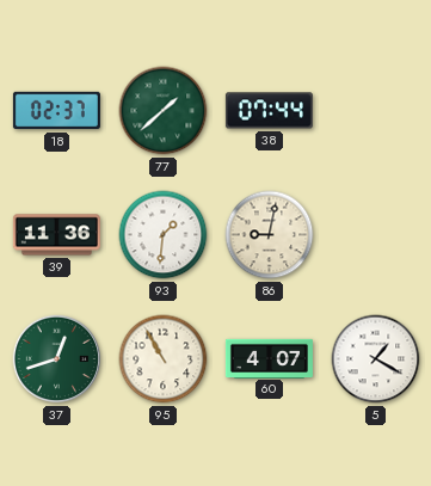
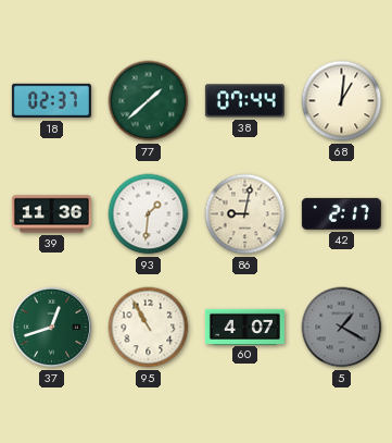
68: none -> 1:01 (342, 101)
42: none -> 2:17 (341, 213)
5 dial: white -> grey (342, 328)
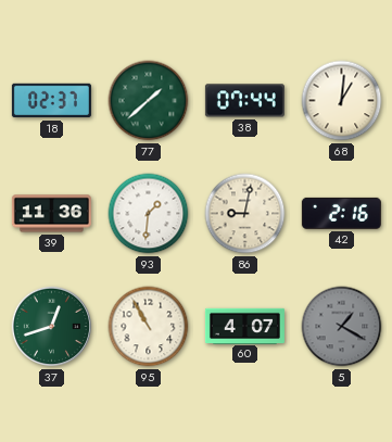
42: 2:17 -> 2:16 (341, 213)
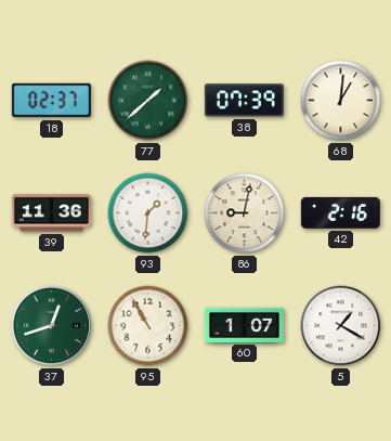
38: 07:44 -> 07:39 (244, 101)
60: 4:07 -> 1:07 (244, 325)
5 dial: grey -> white (341, 326)
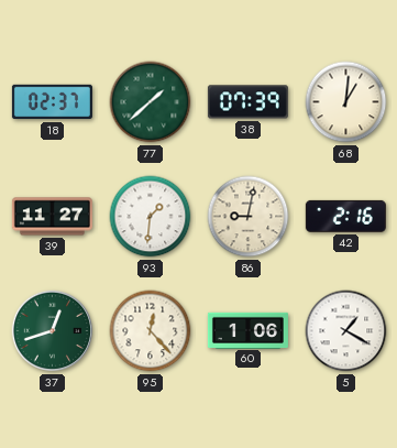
39: 11:36 -> 11:27 (52, 217)
95: 10:55 -> 12:23 (151, 331)
60: 1:07 -> 1:06 (247, 330)
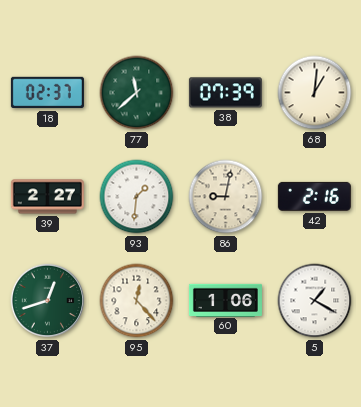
77: 1:38 -> 11:38 (137, 93)
39: 11:27 -> 2:27 (47, 197)
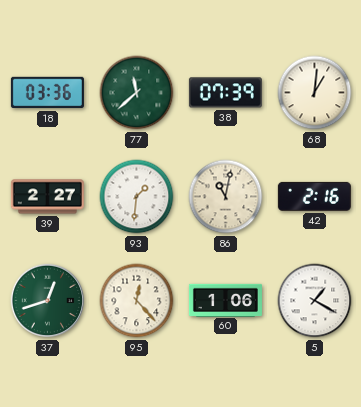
18: 02:37 -> 03:36 (47, 93)
86: 9:02 -> 11:02 (226, 197)
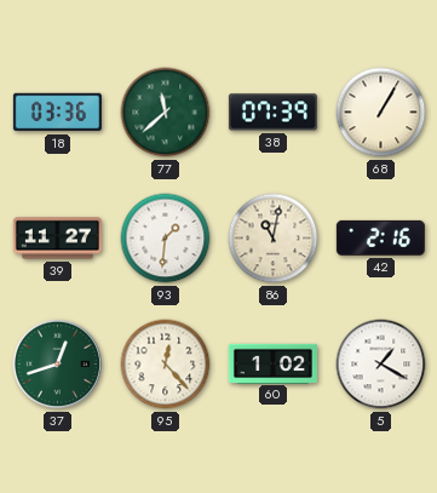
68: 1:01 -> 1:05 (381, 113)
39: 2:27 -> 11:27 (57, 239)
60: 1:06 -> 1:02 (272, 363)
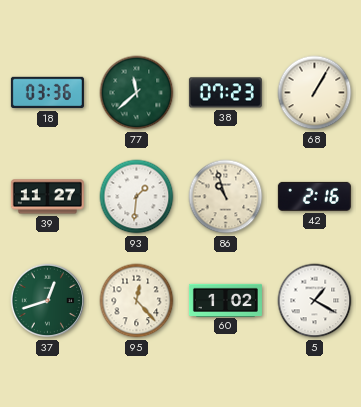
38: 07:39 -> 07:23 (225, 93)
86: 11:02 -> 10:57 (226, 197)
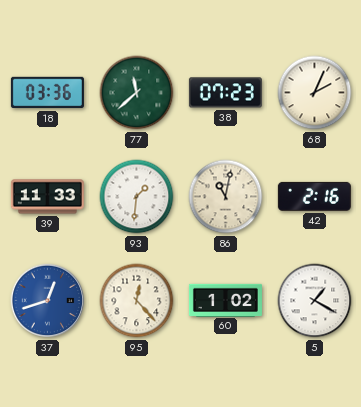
68: 1:05 -> 2:04 (315, 93)
39: 11:27 -> 11:33 (47, 197)
86: 10:57 -> 11:02 (226, 197)
37 dial: green -> blue (48, 301)
